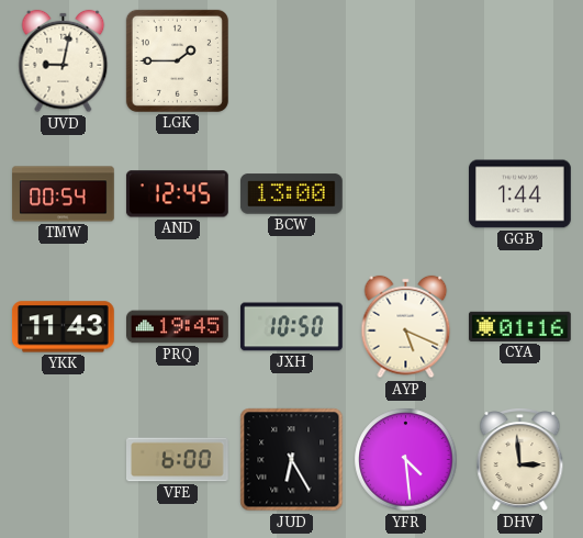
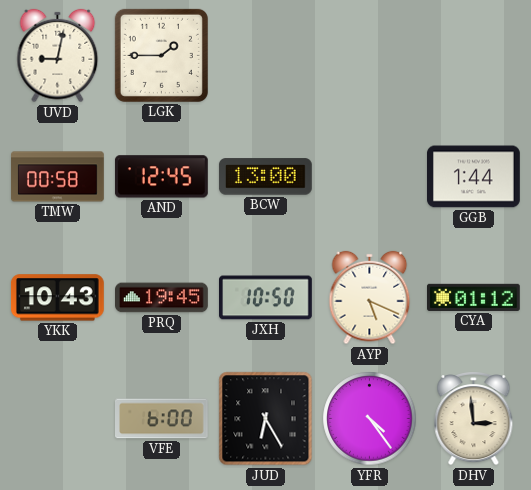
TMW: 00:54 -> 00:58 (58, 177)
YKK: 11:43 -> 10:43 (58, 298)
CYA: 01:16 -> 01:12 (474, 297)
YFR: 4:29 -> 4:24 (370, 419)
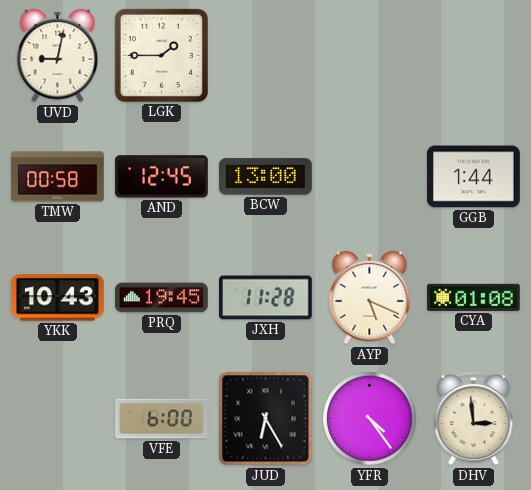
JXH: 10:50 -> 11:28 (266, 298)
CYA: 01:12 -> 01:08 (474, 297)
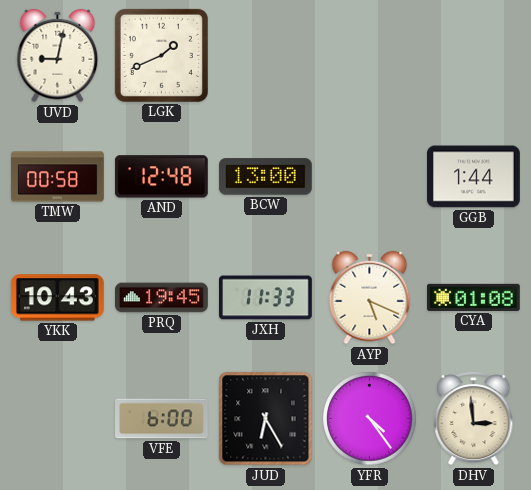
LGK: 1:45 -> 1:41 (161, 55)
AND: 12:45 -> 12:48 (161, 177)
JXH: 11:28 -> 11:33 (266, 298)
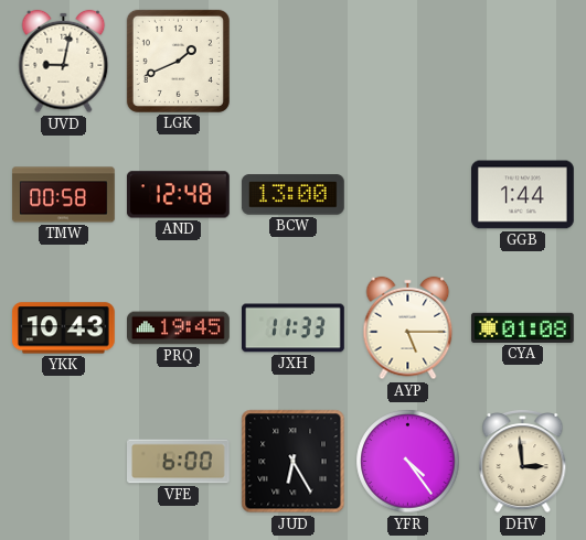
AYP: 5:19 -> 5:15 (408, 328)
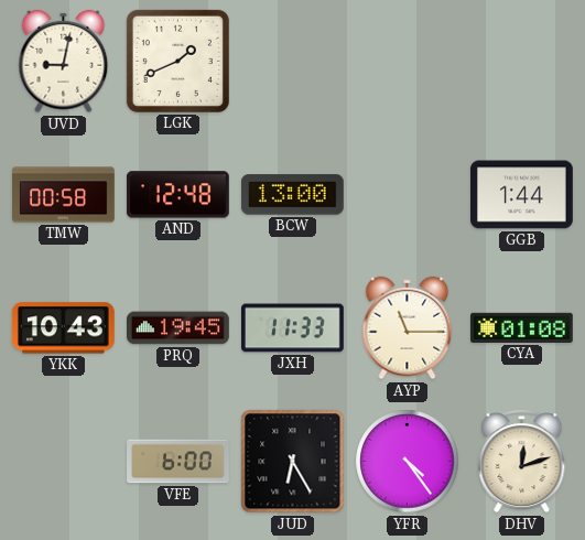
AYP: 5:15 -> 11:15 (408, 328)
DHV: 2:59 -> 12:12 (522, 462)
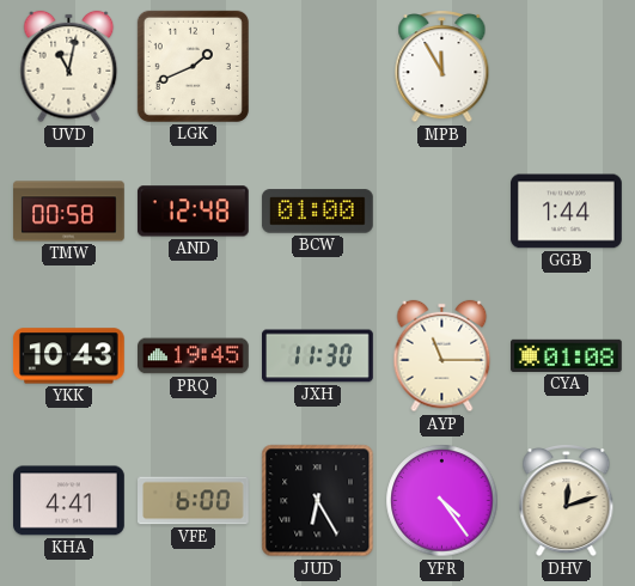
UVD: 9:02 -> 11:02 (69, 67)
MPB: none -> 11:55 (442, 67)
BCW: 13:00 -> 01:00 (318, 212)
JXH: 11:33 -> 11:30 (318, 356)
KHA: none -> 4:41 (69, 501)
